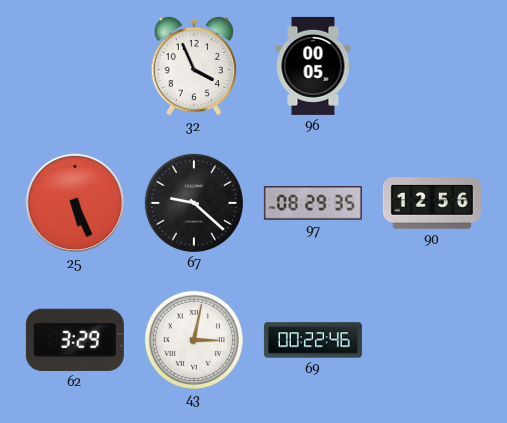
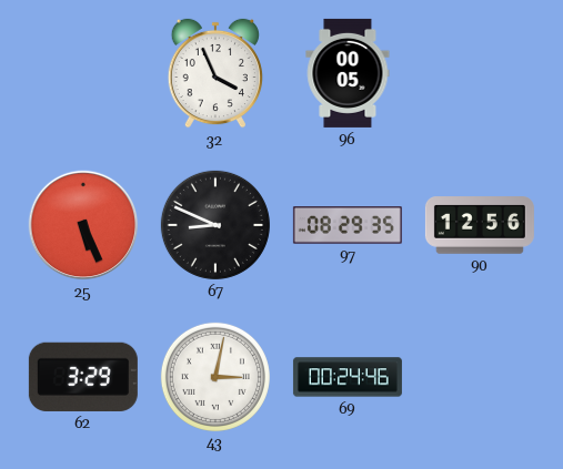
67: 9:22 -> 8:49 (215, 225)
69: 00:22 -> 00:24 (348, 377)
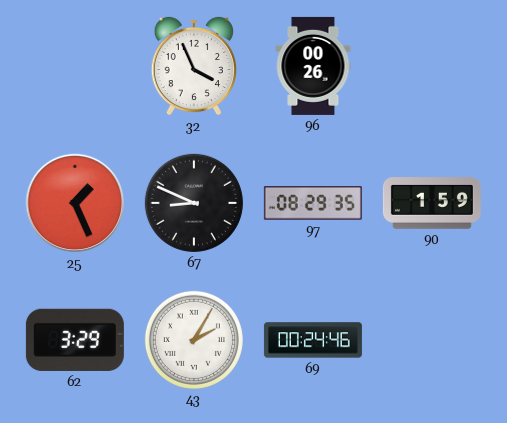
96: 00:05 -> 00:26 (313, 66)
25: 5:26 -> 1:26 (75, 203)
90: 12:56 -> 1:59 (432, 203)
43: 3:02 -> 2:05 (194, 340)
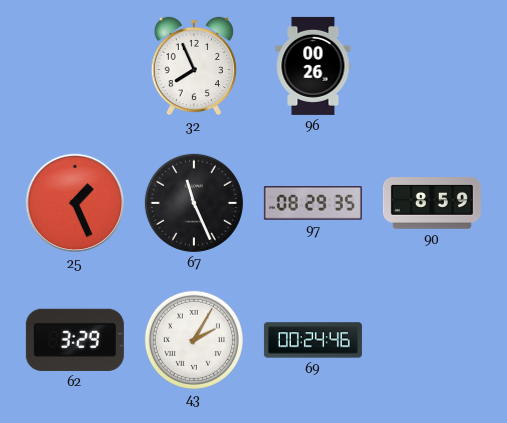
32: 3:56 -> 7:56 (194, 66)
67: 8:49 -> 11:26 (194, 203)
90: 1:59 -> 8:59 (432, 203)
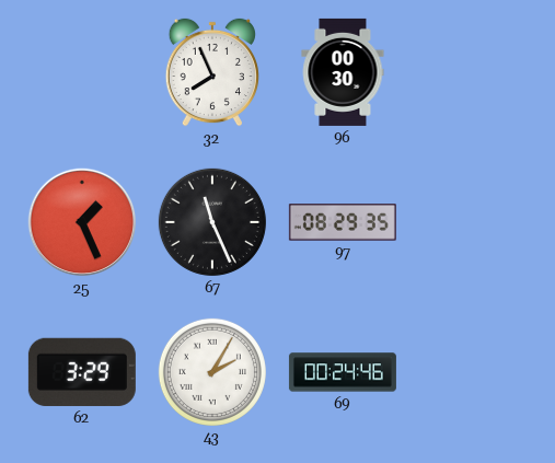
96: 00:26 -> 00:30 (343, 72)
90: 8:59 -> none (432, 203)
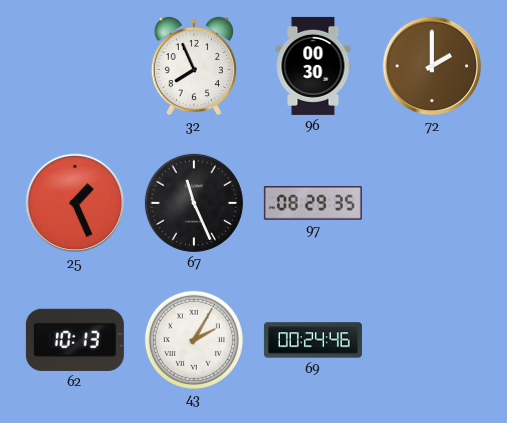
72: none -> 2:00 (432, 66)
62: 3:29 -> 10:13 (75, 340)
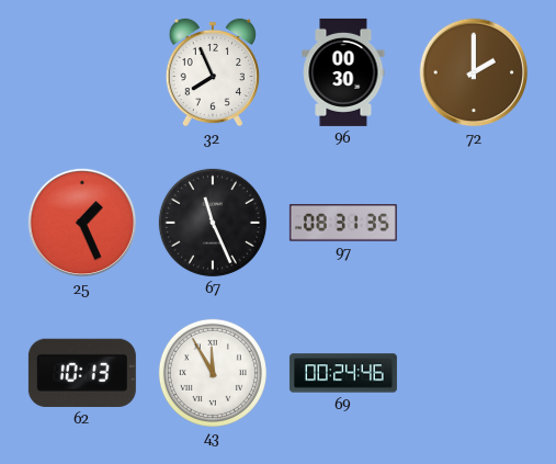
97: 08:29 -> 08:31 (343, 224)
43: 2:05 -> 11:55 (213, 373)
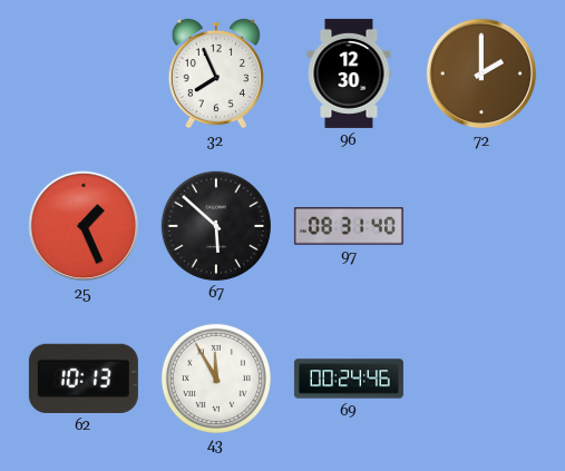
96: 00:30 -> 12:30 (349, 73)
67: 11:26 -> 5:52 (216, 226)
97: 08:31:35 -> 08:31:40 (349, 227)
